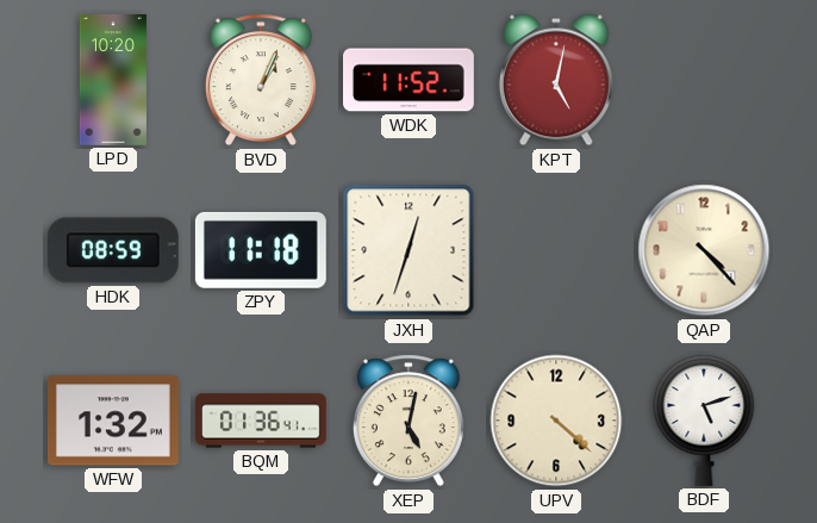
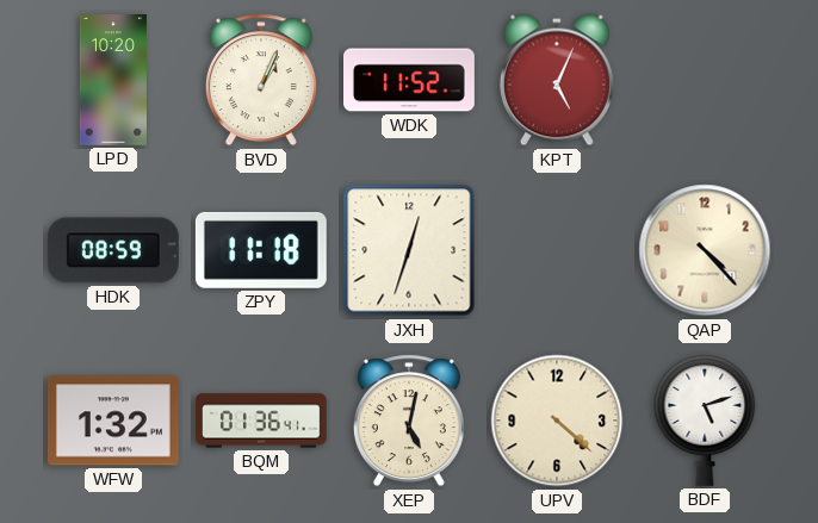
KPT: 5:02 -> 5:04 (557, 80)
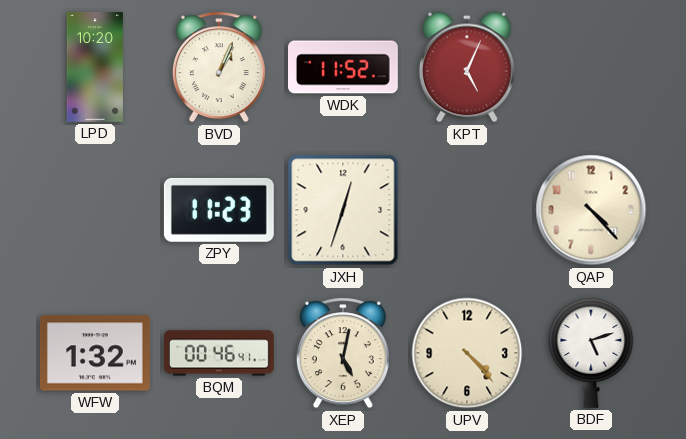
HDK: 08:59 -> none (113, 250)
ZPY: 11:18 -> 11:23 (219, 210)
BQM: 01:36 -> 00:46 (219, 353)
UPV: 4:22 -> 4:23 (467, 353)
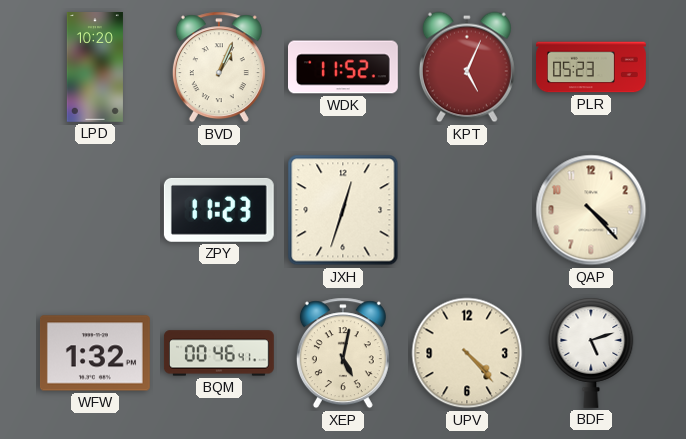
PLR: none -> 05:23 (592, 67)
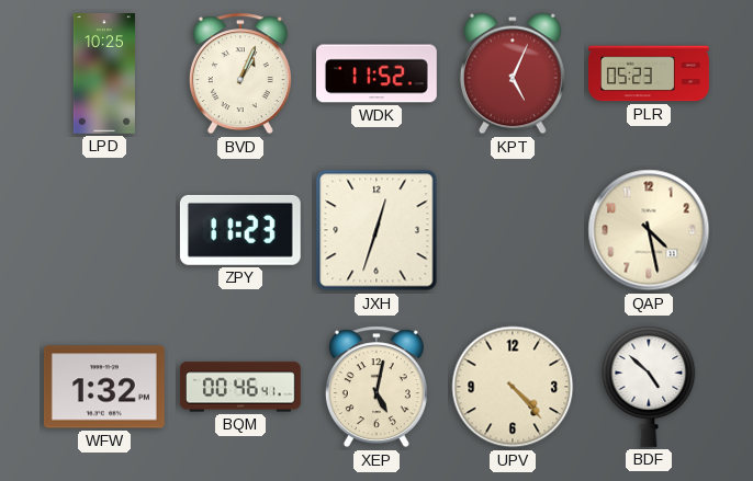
LPD: 10:20 -> 10:25 (104, 75)
QAP: 4:23 -> 4:28 (649, 230)
BDF: 5:12 -> 4:52 (649, 387)
